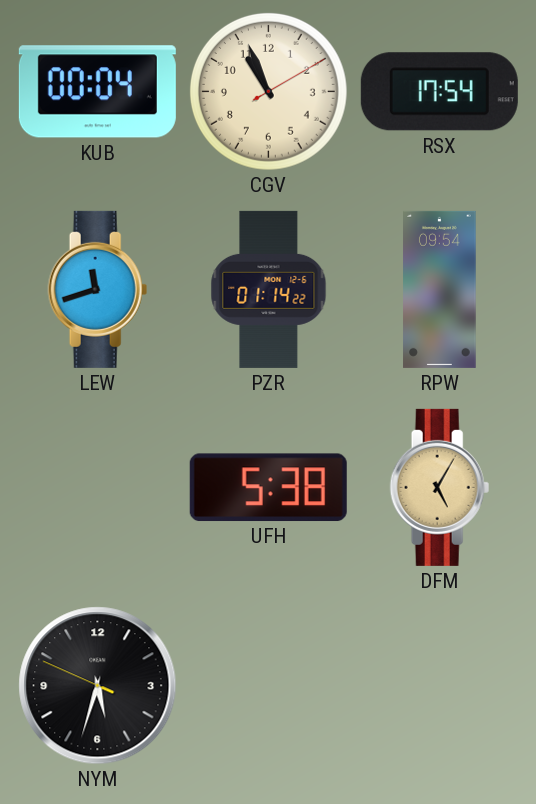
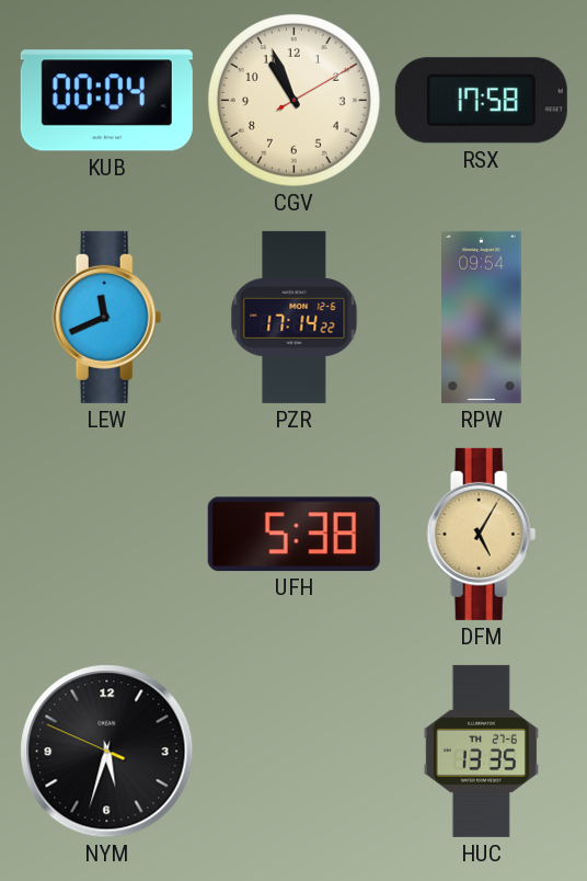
RSX: 17:54 -> 17:58 (481, 101)
LEW: 11:42 -> 11:41 (107, 317)
PZR: 01:14 -> 17:14 (295, 317)
HUC: none -> 13:35 (481, 751)
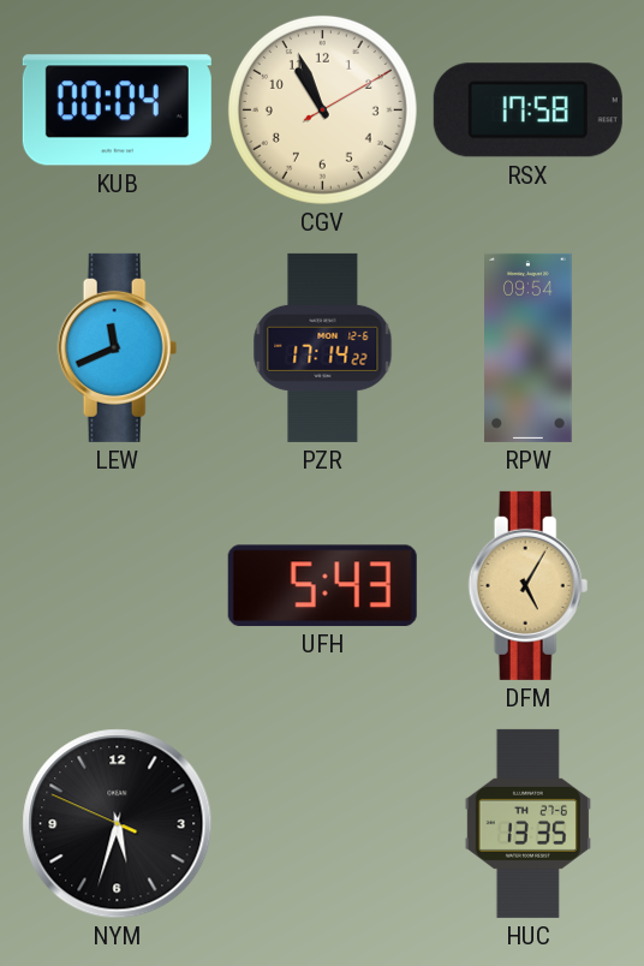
UFH: 5:38 -> 5:43 (322, 585)
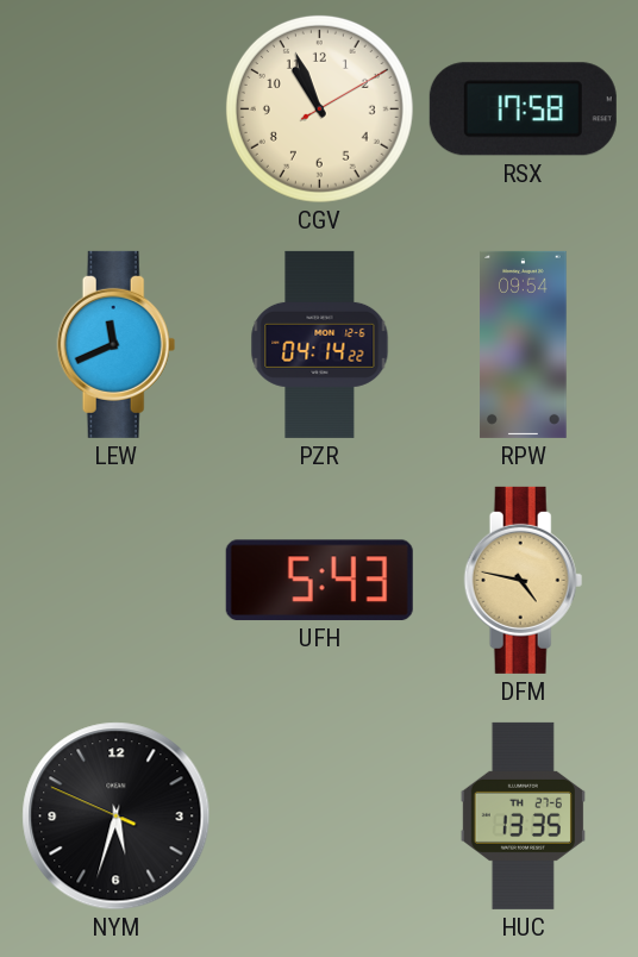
KUB: 00:04 -> none (117, 111)
PZR: 17:14 -> 04:14 (320, 344)
DFM: 5:05 -> 4:47 (524, 580)
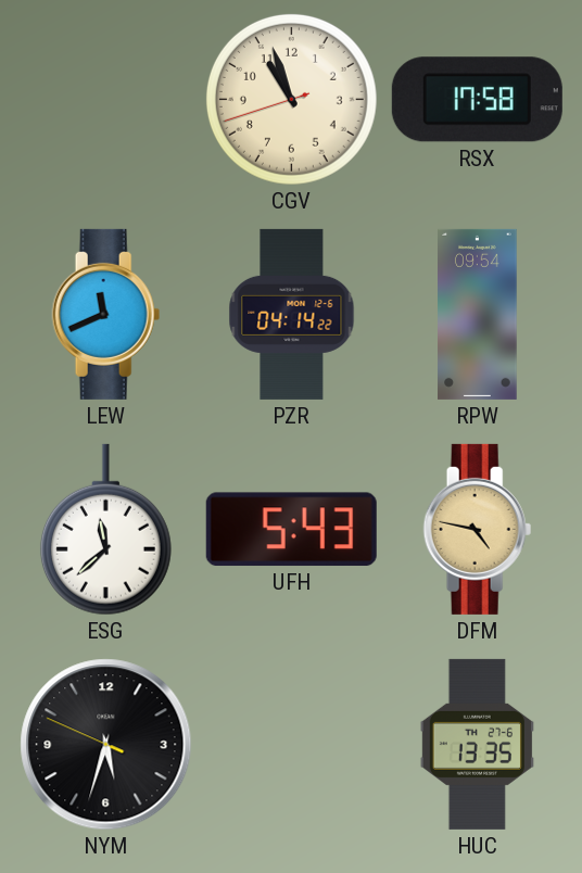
CGV: 10:56:10 -> 10:56:42 (291, 99)
ESG: none -> 11:38 (105, 530)
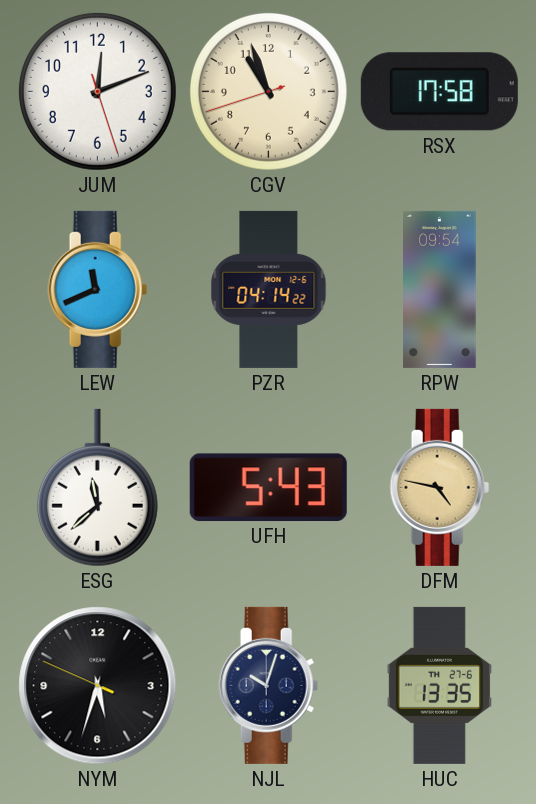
JUM: none -> 12:11 (97, 91)
NJL: none -> 10:03 (269, 685)
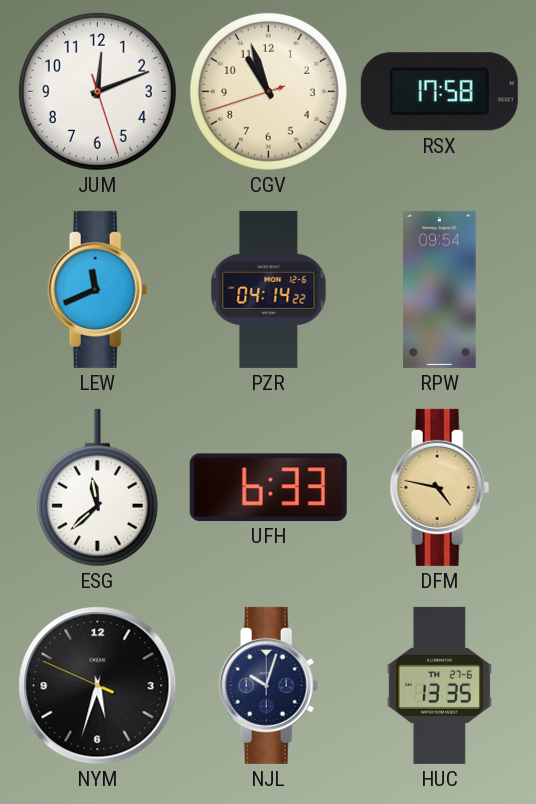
UFH: 5:43 -> 6:33 (268, 487)
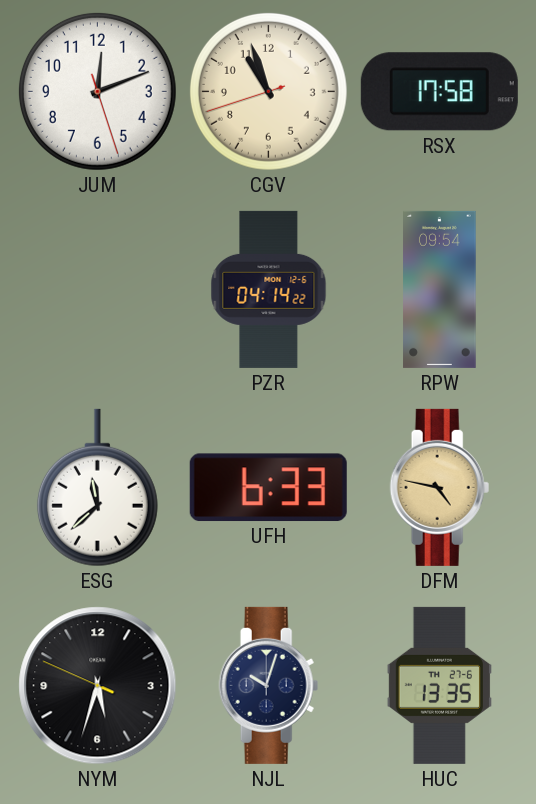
LEW: 11:41 -> none (98, 289)
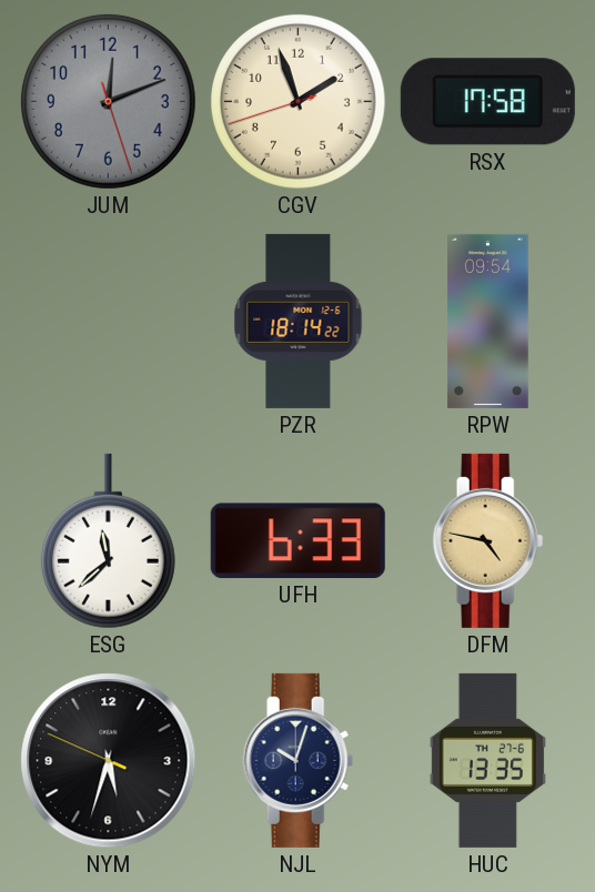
JUM dial: white -> grey (108, 101)
CGV: 10:56 -> 1:56 (297, 101)
PZR: 04:14 -> 18:14 (299, 321)
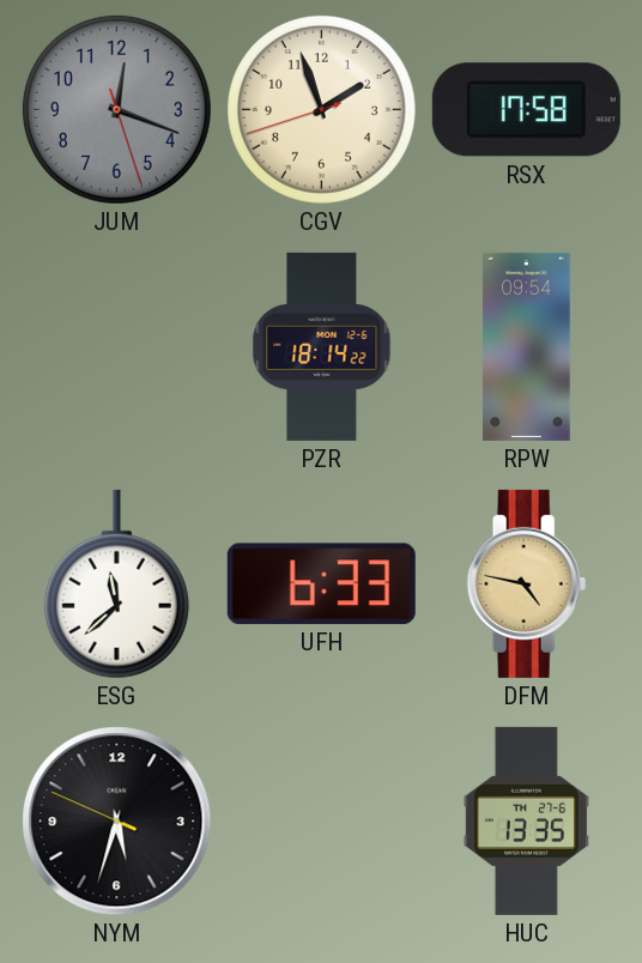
JUM: 12:11 -> 12:18 (116, 109)
NJL: 10:03 -> none (299, 760)
